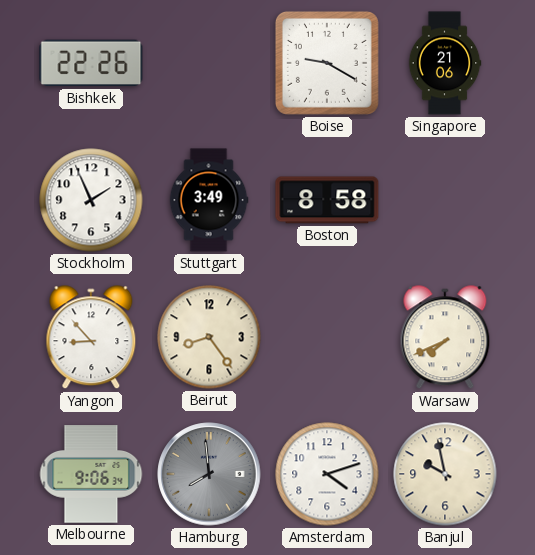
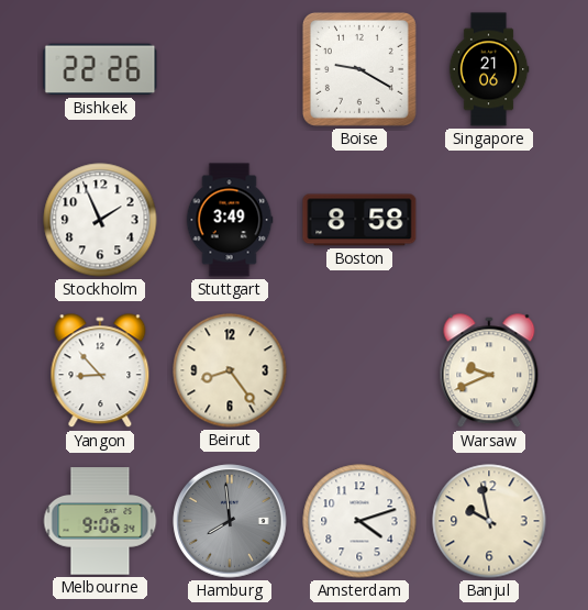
Warsaw: 7:41 -> 9:41 (489, 371)
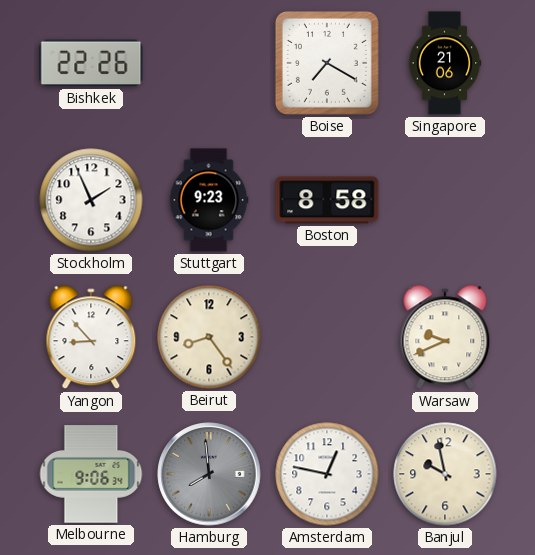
Boise: 9:20 -> 7:20 (327, 63)
Stuttgart: 3:49 -> 9:23 (209, 200)
Amsterdam: 4:12 -> 12:47 (327, 474)
